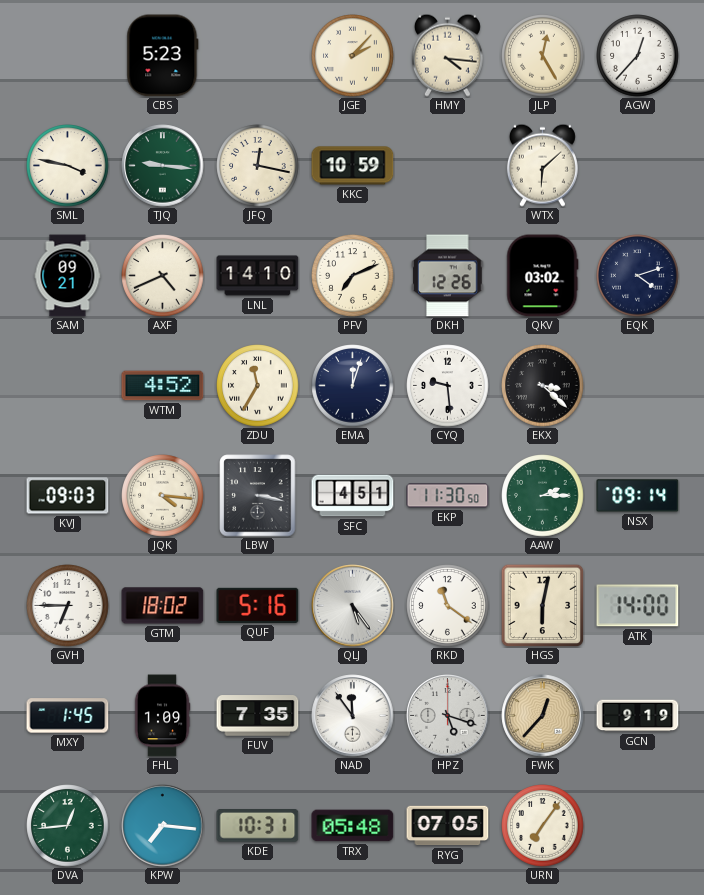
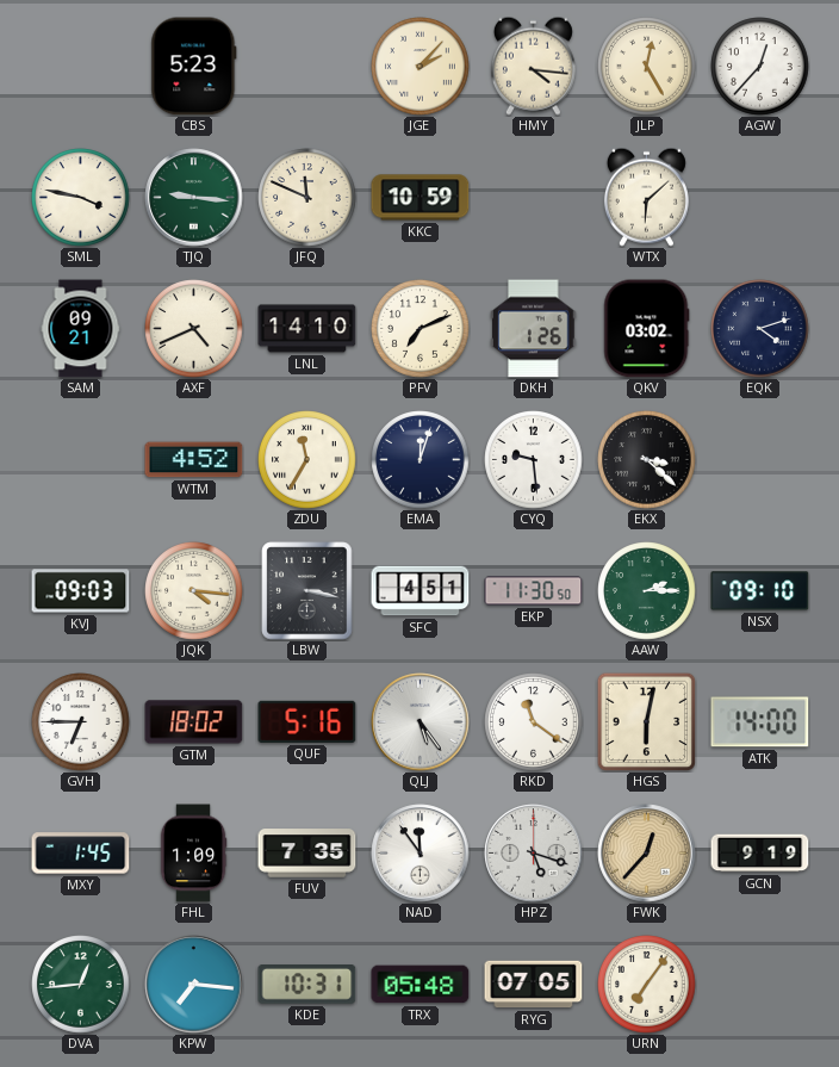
JFQ: 12:17 -> 11:49 (307, 198)
DKH: 12:26 -> 1:26 (534, 329)
NSX: 09:14 -> 09:10 (760, 591)
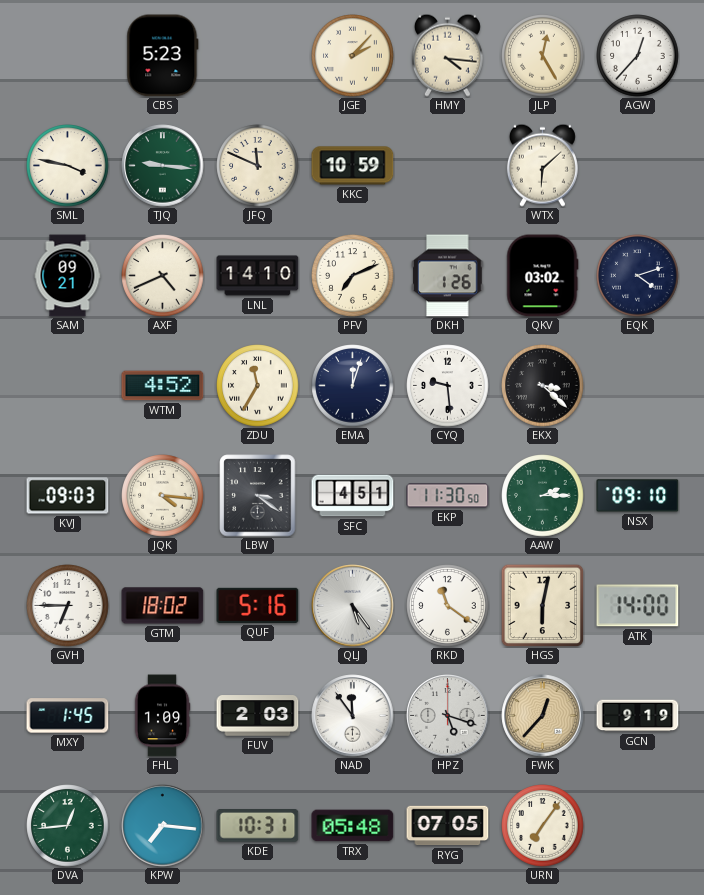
LBW: 3:17 -> 3:21 (258, 496)
FUV: 7:35 -> 2:03 (258, 716)
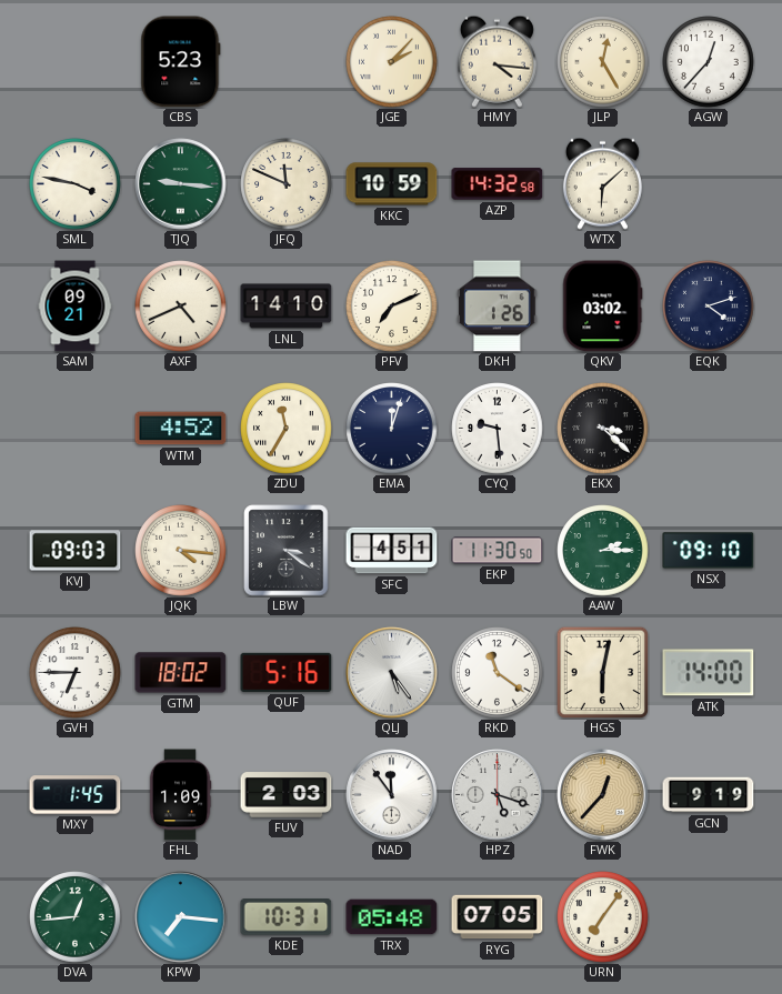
AZP: none -> 14:32 (498, 184)
